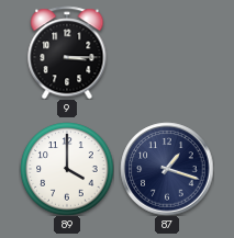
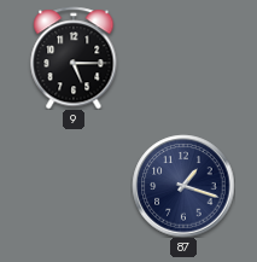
9: 3:15 -> 5:15 (74, 58)
89: 4:00 -> none (67, 169)
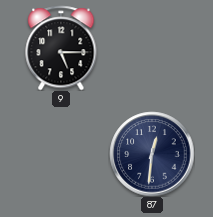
87: 1:18 -> 12:31 (152, 154)
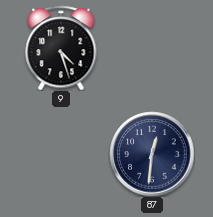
9: 5:15 -> 4:27 (61, 48)
